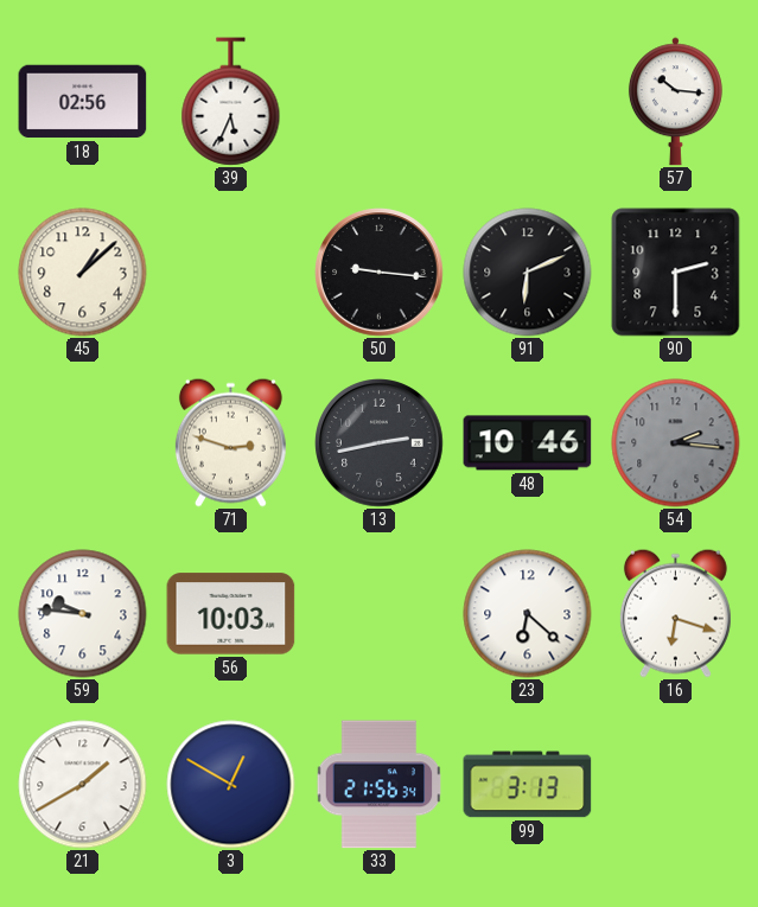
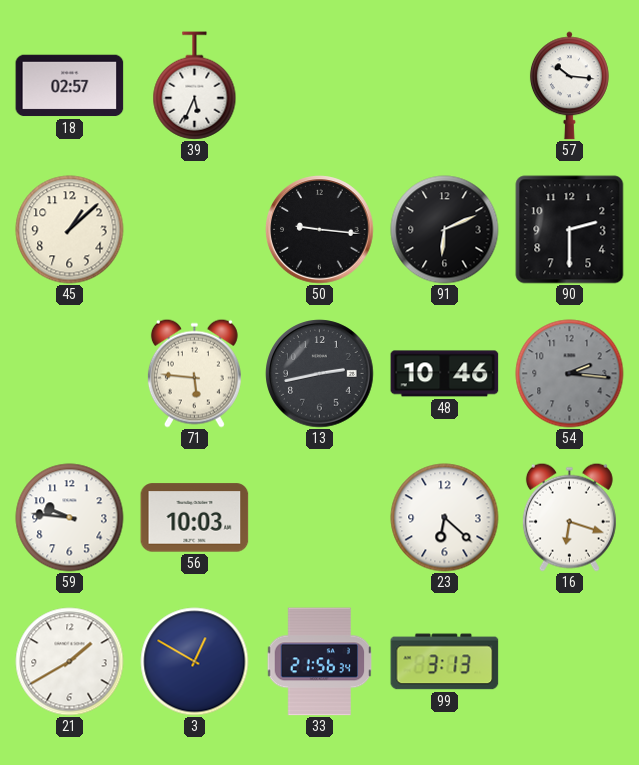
18: 02:56 -> 02:57 (70, 86)
71: 2:48 -> 5:46 (194, 373)
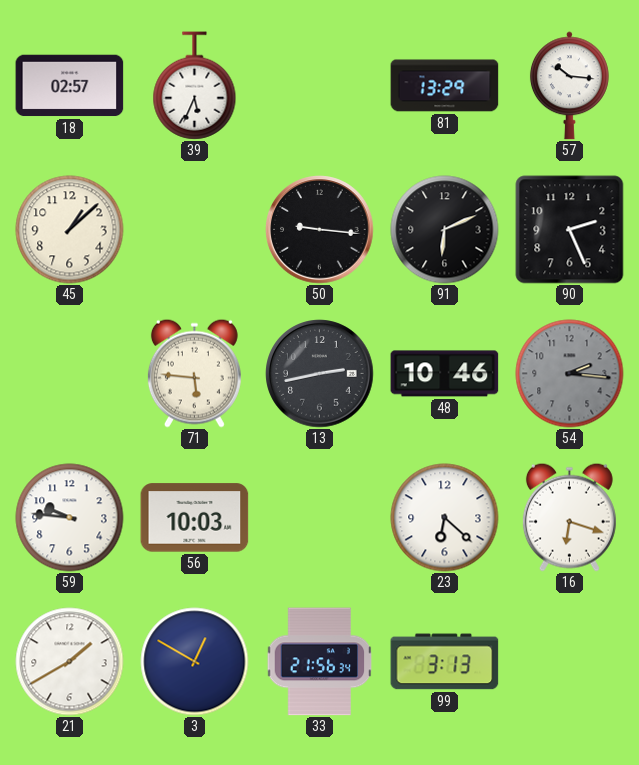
81: none -> 13:29 (445, 86)
90: 2:30 -> 2:26 (570, 230)
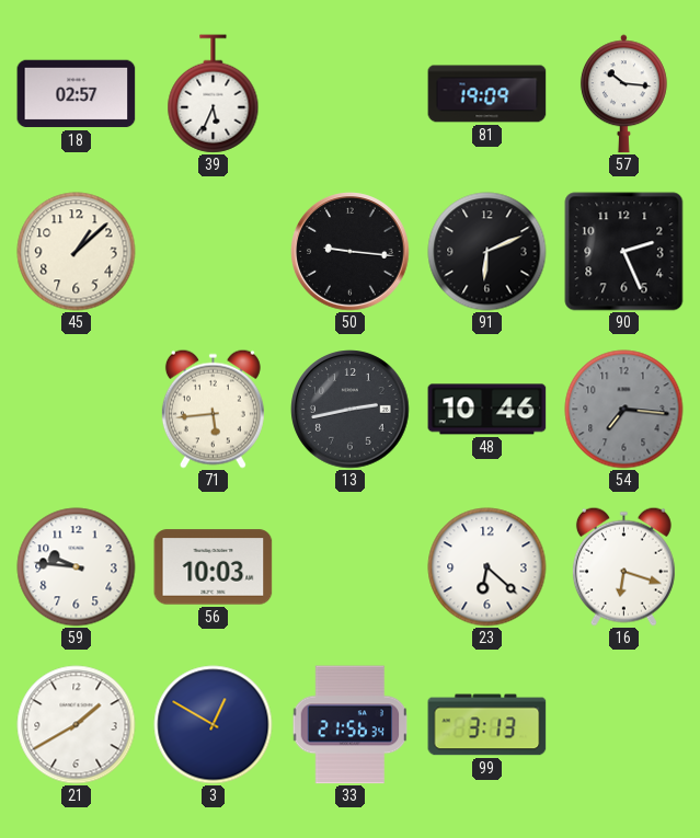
81: 13:29 -> 19:09 (487, 94)
71: 5:46 -> 5:44 (213, 409)
54: 2:16 -> 7:16 (624, 410)
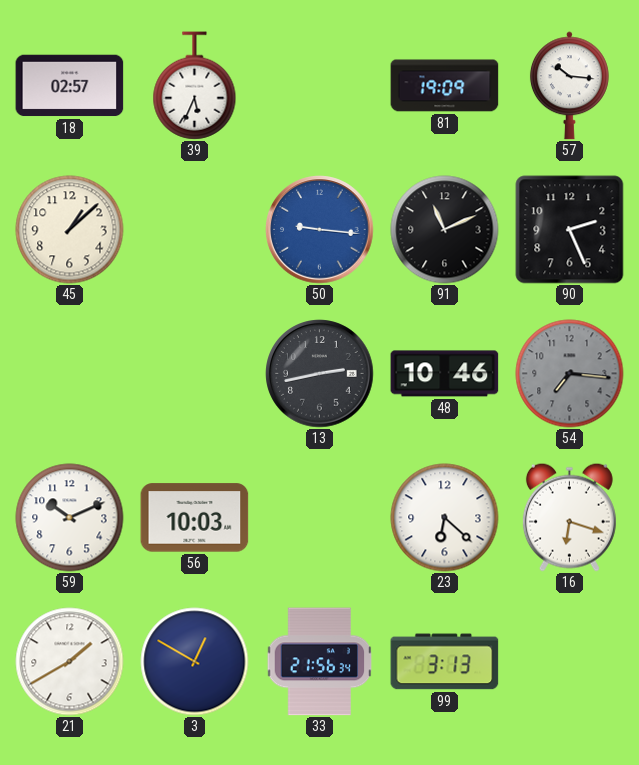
50 dial: black -> blue (320, 230)
91: 6:11 -> 11:11 (445, 230)
71: 5:44 -> none (213, 409)
59: 9:46 -> 10:11 (70, 518)
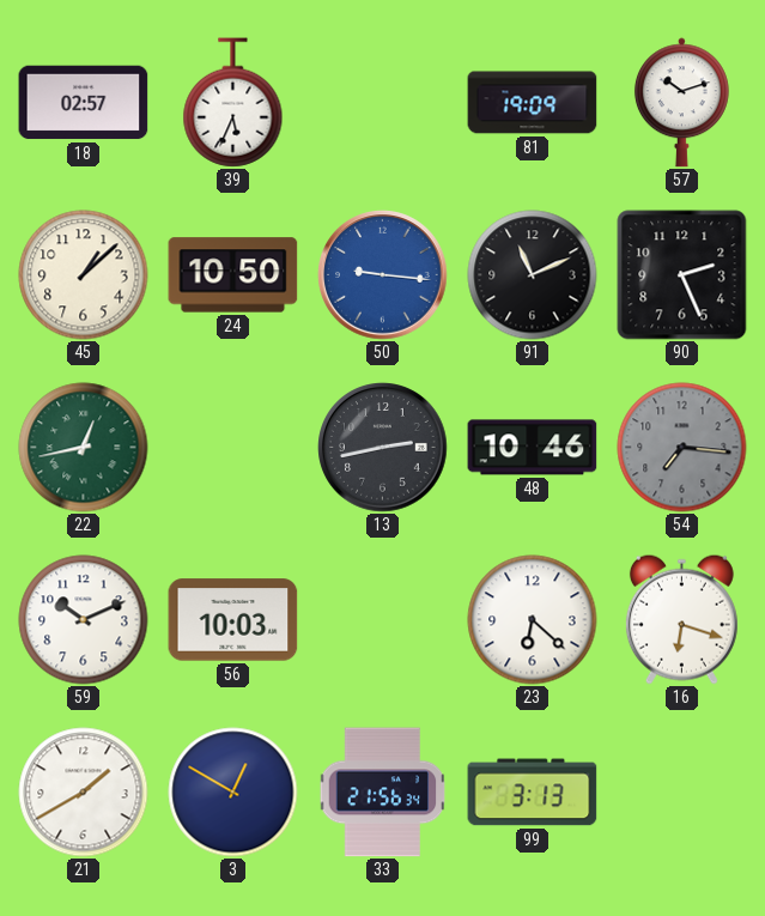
57: 10:16 -> 10:12 (681, 103)
24: none -> 10:50 (233, 275)
22: none -> 12:43 (84, 448)
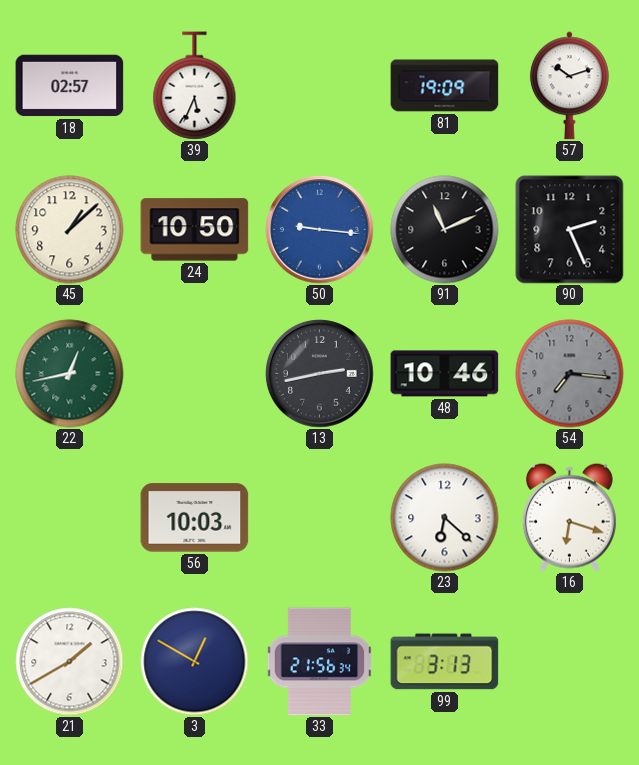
59: 10:11 -> none (84, 620)
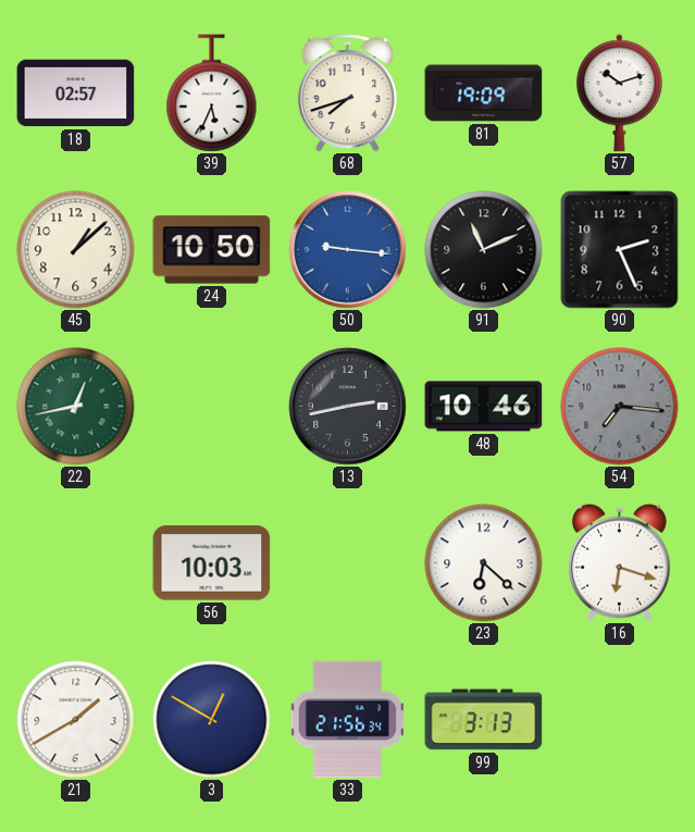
68: none -> 7:42 (347, 94)
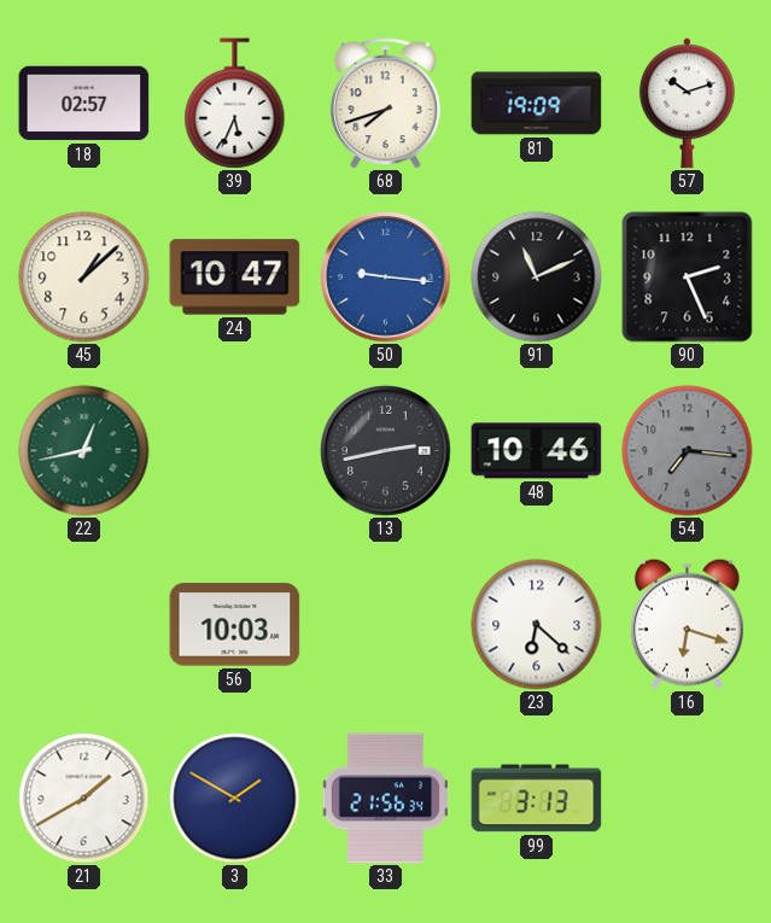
24: 10:50 -> 10:47 (235, 278)
3: 12:50 -> 1:50 (235, 799)
